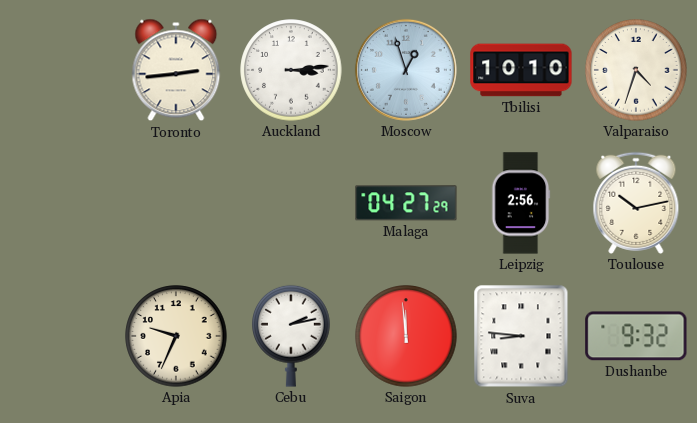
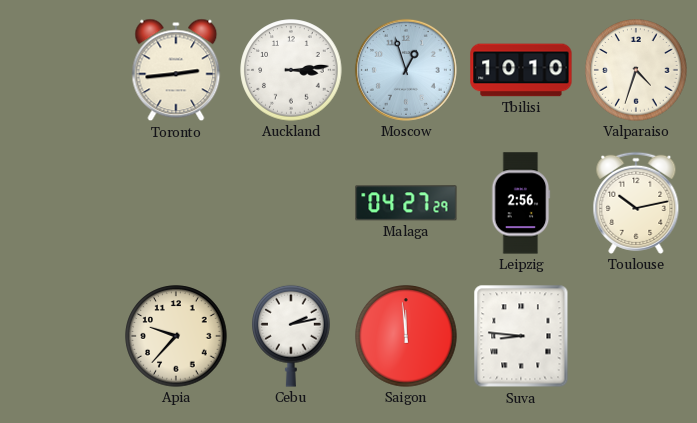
Apia: 9:34 -> 9:37 (176, 336)
Dushanbe: 9:32 -> none (636, 336)
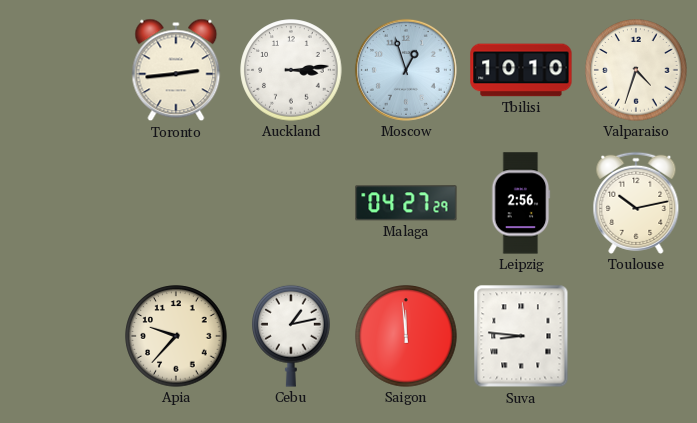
Cebu: 2:13 -> 1:13 (291, 336)
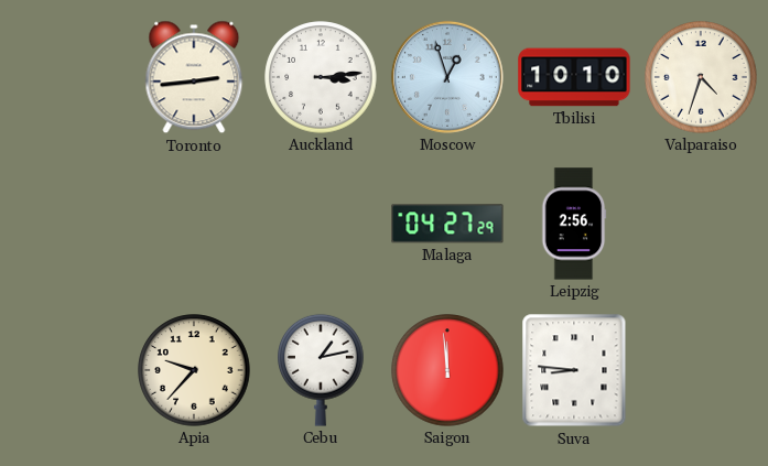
Toulouse: 10:13 -> none (636, 203)
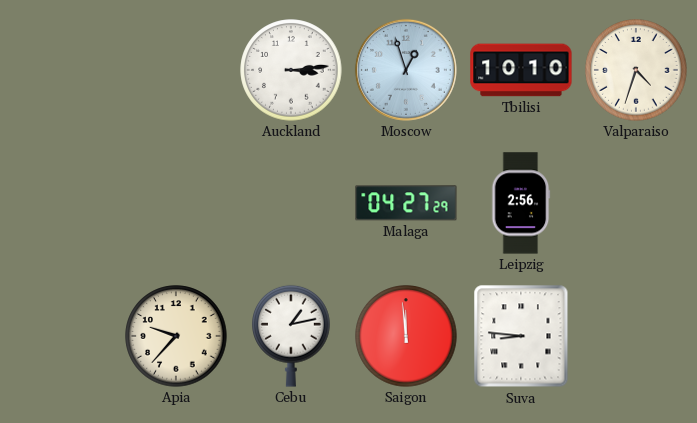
Toronto: 2:44 -> none (194, 77)
